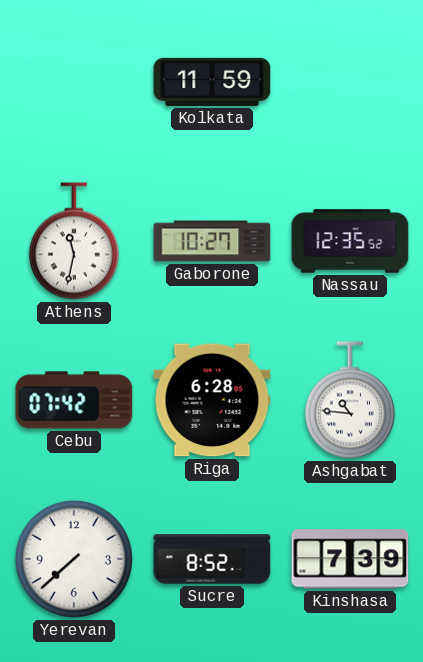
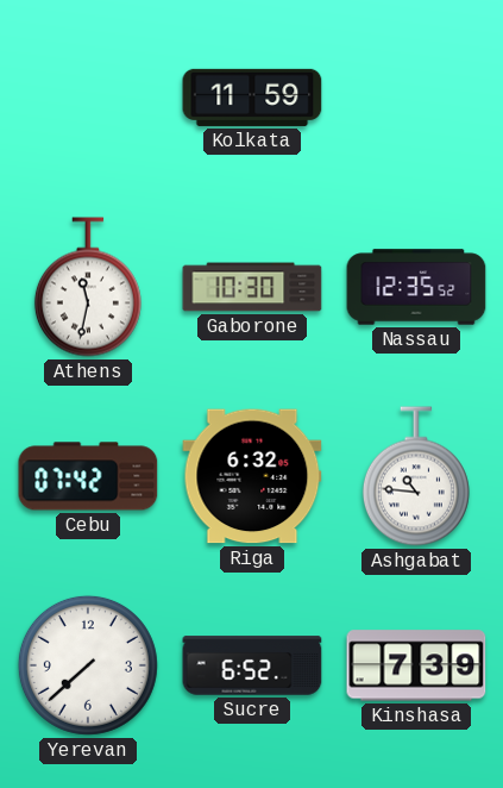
Gaborone: 10:27 -> 10:30 (252, 287)
Riga: 6:28 -> 6:32 (252, 476)
Sucre: 8:52 -> 6:52 (252, 665)
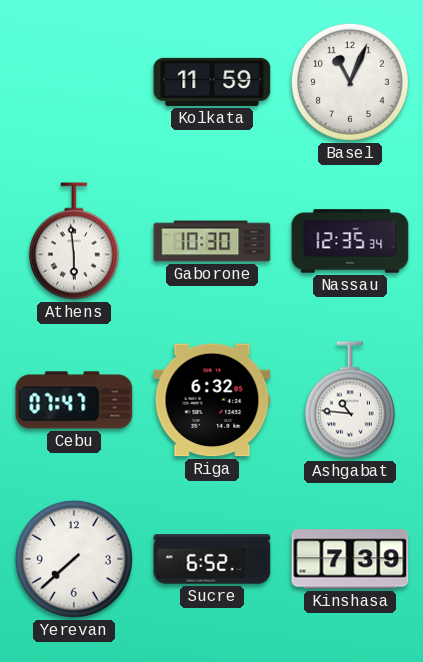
Basel: none -> 11:04 (350, 82)
Athens: 11:32 -> 5:59 (74, 241)
Nassau: 12:35:52 -> 12:35:34 (350, 241)
Cebu: 07:42 -> 07:47 (74, 400)
